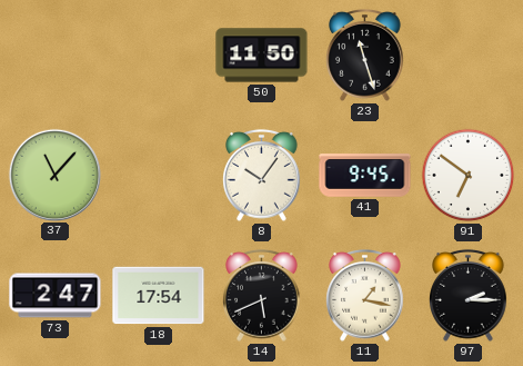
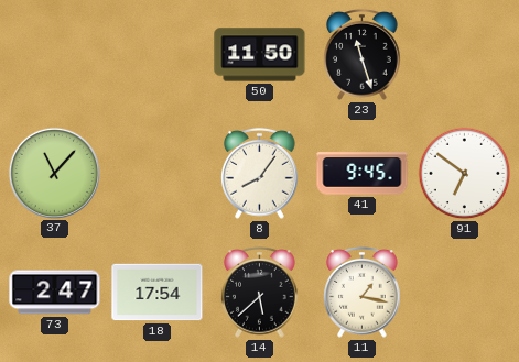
8: 10:06 -> 8:06 (260, 173)
14: 5:41 -> 5:38 (260, 292)
97: 2:15 -> none (469, 295)
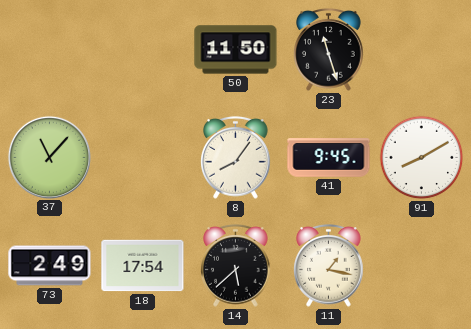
91: 6:51 -> 8:10 (422, 158)
73: 2:47 -> 2:49 (50, 266)
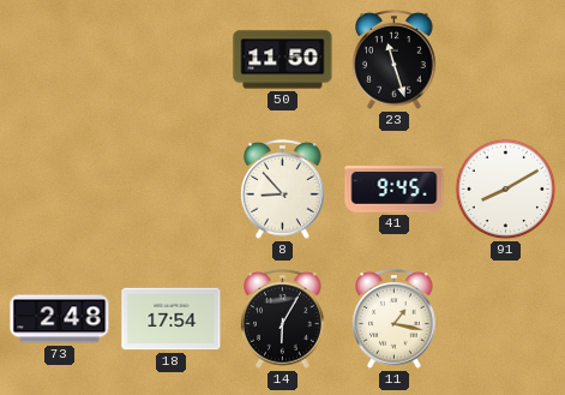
37: 11:07 -> none (49, 157)
8: 8:06 -> 8:53 (283, 188)
73: 2:49 -> 2:48 (60, 319)
14: 5:38 -> 6:05 (283, 318)
